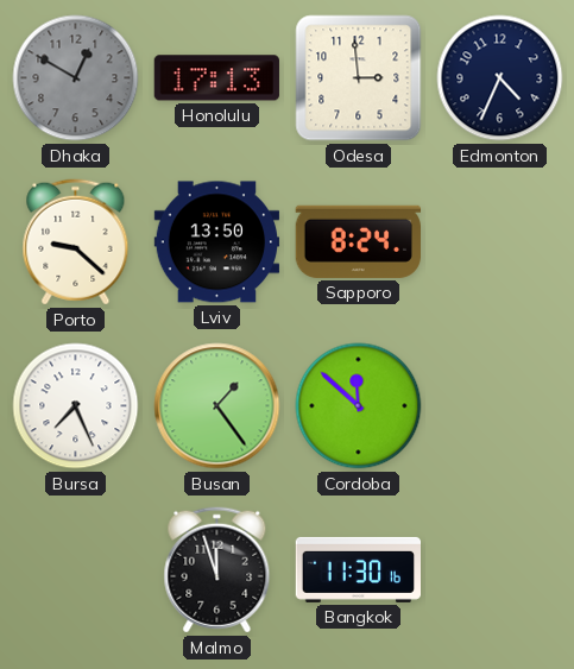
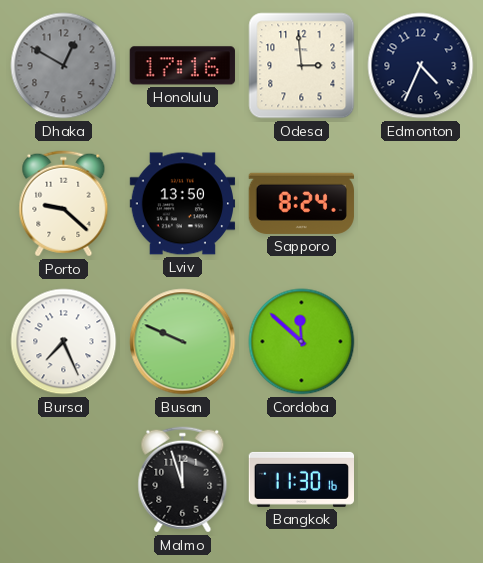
Honolulu: 17:13 -> 17:16 (182, 66)
Busan: 1:24 -> 9:49 (183, 342)
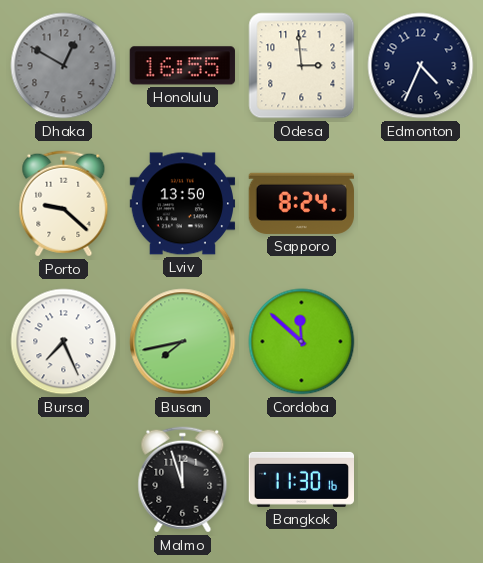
Honolulu: 17:16 -> 16:55 (182, 66)
Busan: 9:49 -> 7:43 (183, 342)
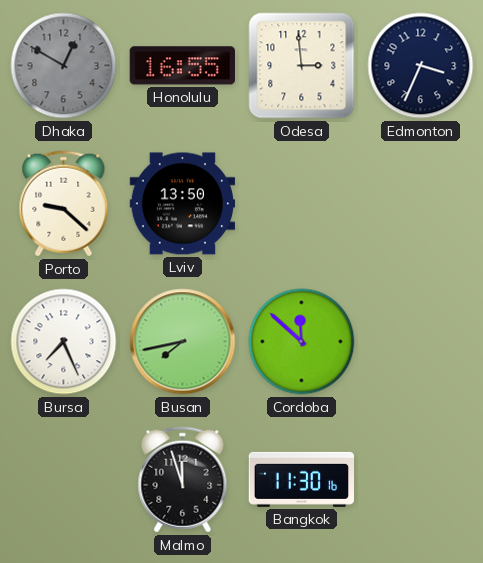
Edmonton: 4:34 -> 3:34 (421, 66)
Sapporo: 8:24 -> none (301, 203)
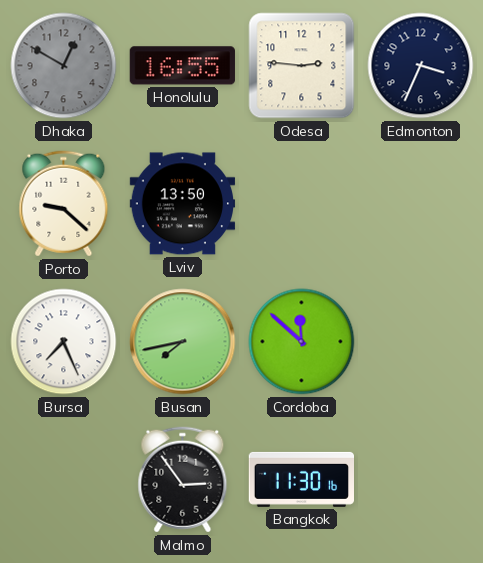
Odesa: 2:59 -> 2:46 (302, 66)
Malmo: 11:57 -> 2:54 (183, 480)
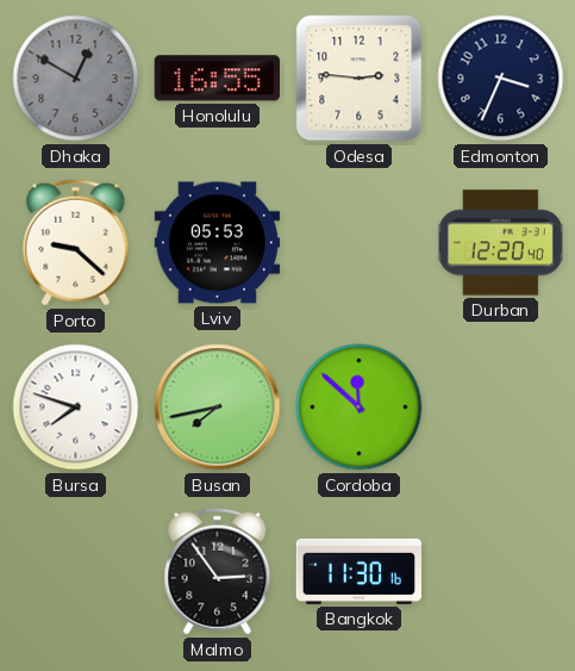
Lviv: 13:50 -> 05:53 (218, 243)
Durban: none -> 12:20 (500, 243)
Bursa: 7:26 -> 7:48 (76, 408)
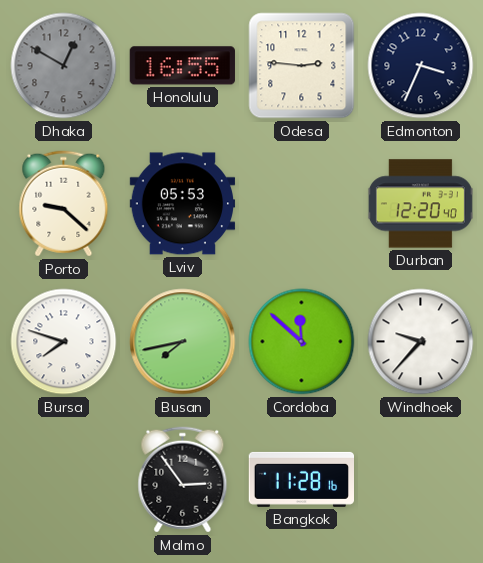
Windhoek: none -> 9:37 (421, 342)
Bangkok: 11:30 -> 11:28 (302, 479)
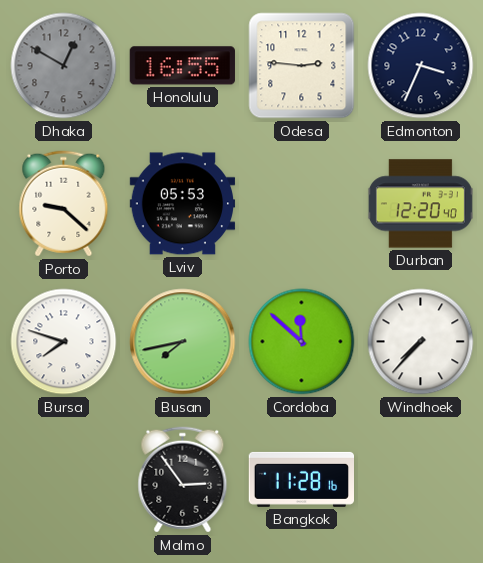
Windhoek: 9:37 -> 7:37 (421, 342)
